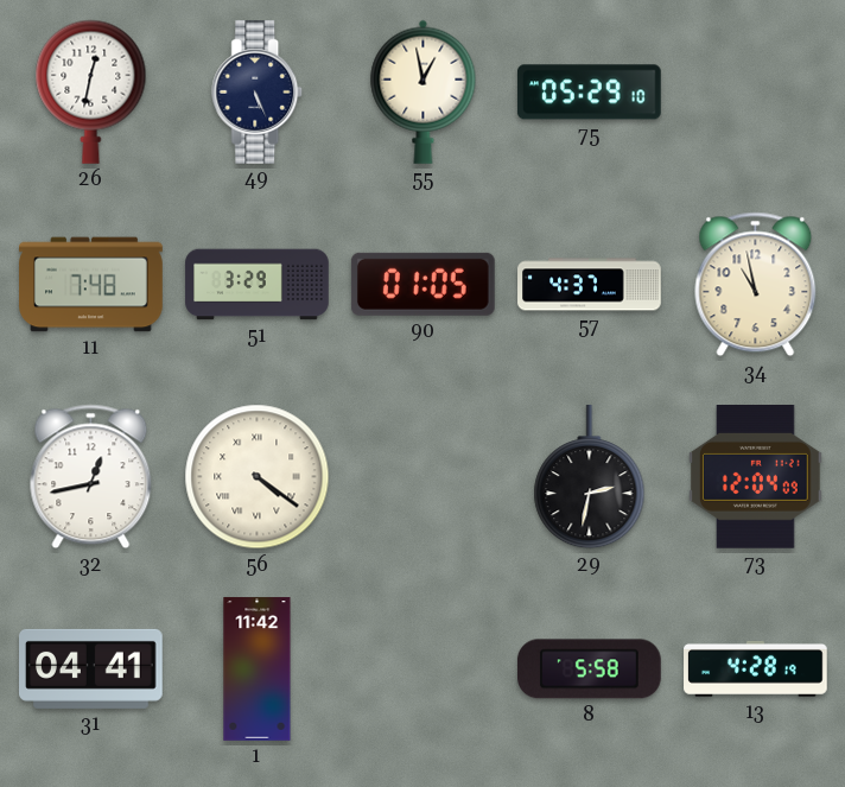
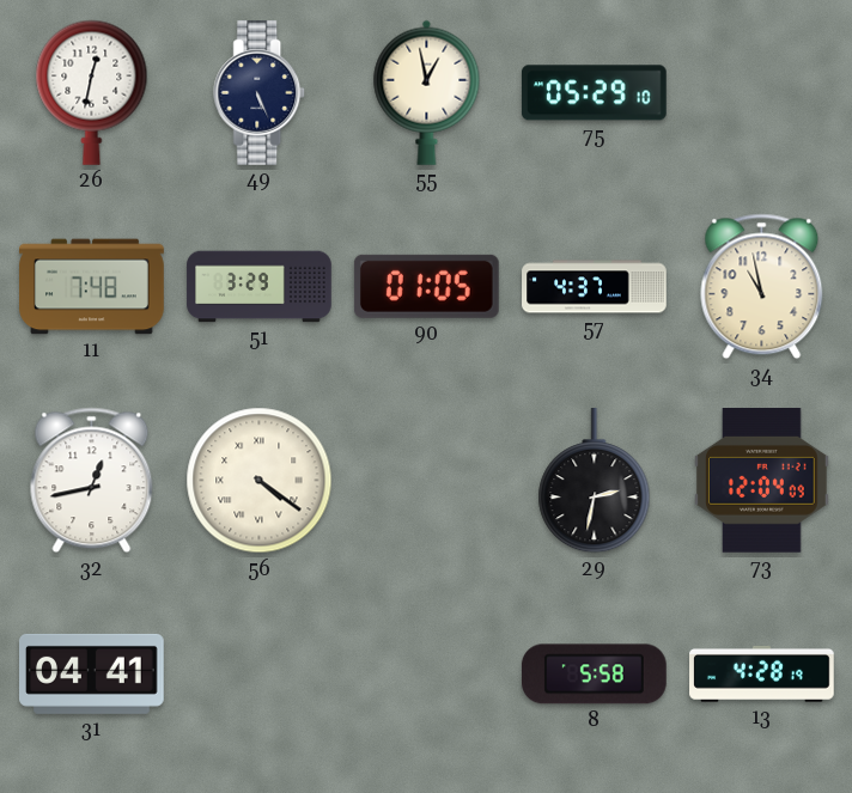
1: 11:42 -> none (258, 669)
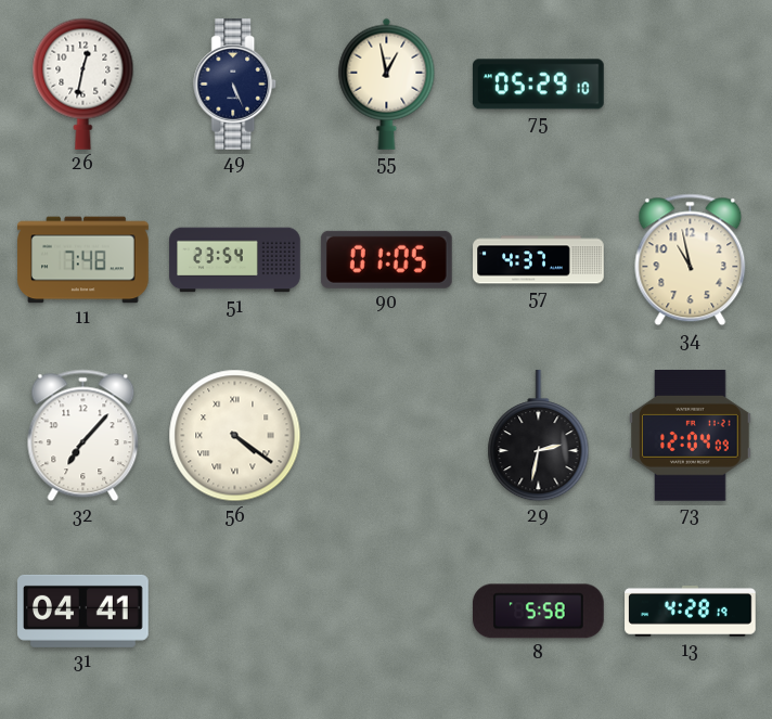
51: 3:29 -> 23:54 (235, 260)
32: 12:43 -> 7:07 (83, 436)
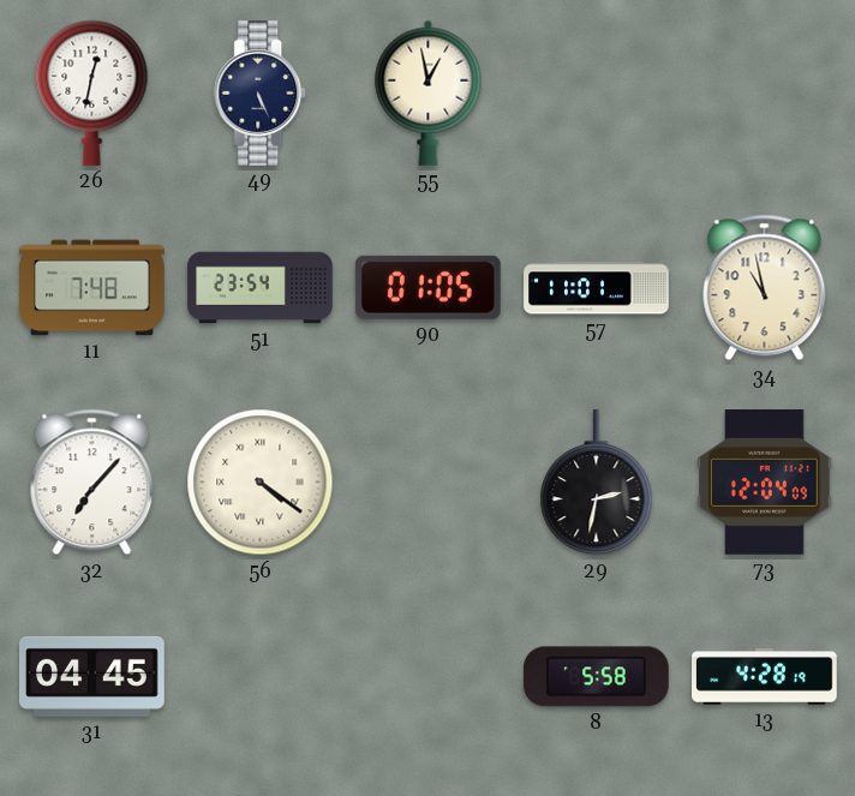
75: 05:29 -> none (538, 85)
57: 4:37 -> 11:01 (597, 288)
31: 04:41 -> 04:45 (92, 676)
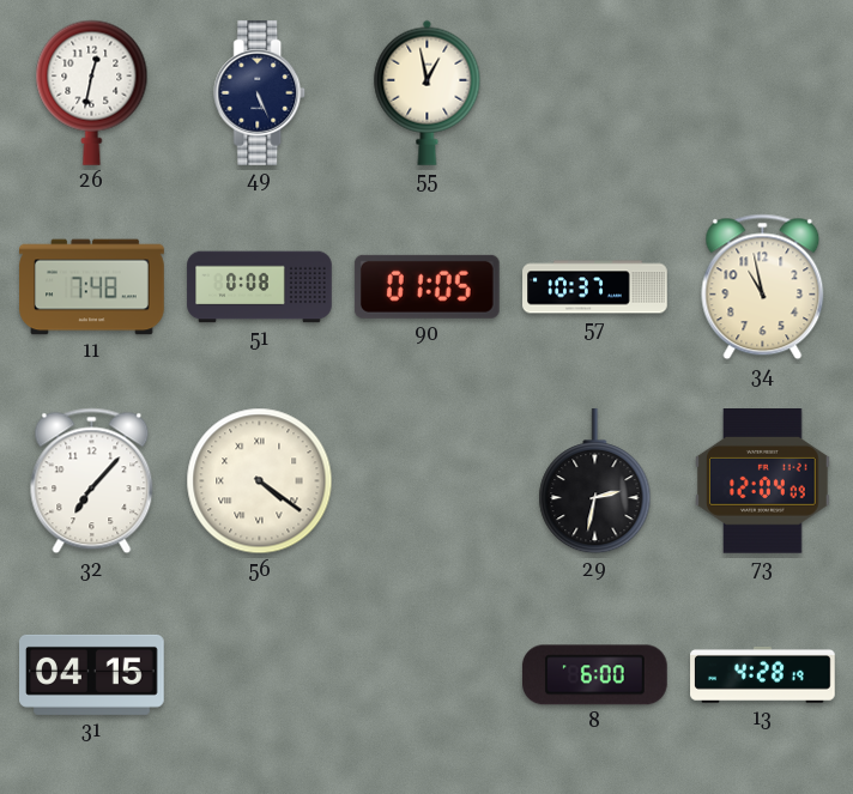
51: 23:54 -> 0:08 (260, 287)
57: 11:01 -> 10:37 (595, 287)
31: 04:45 -> 04:15 (92, 674)
8: 5:58 -> 6:00 (595, 675)
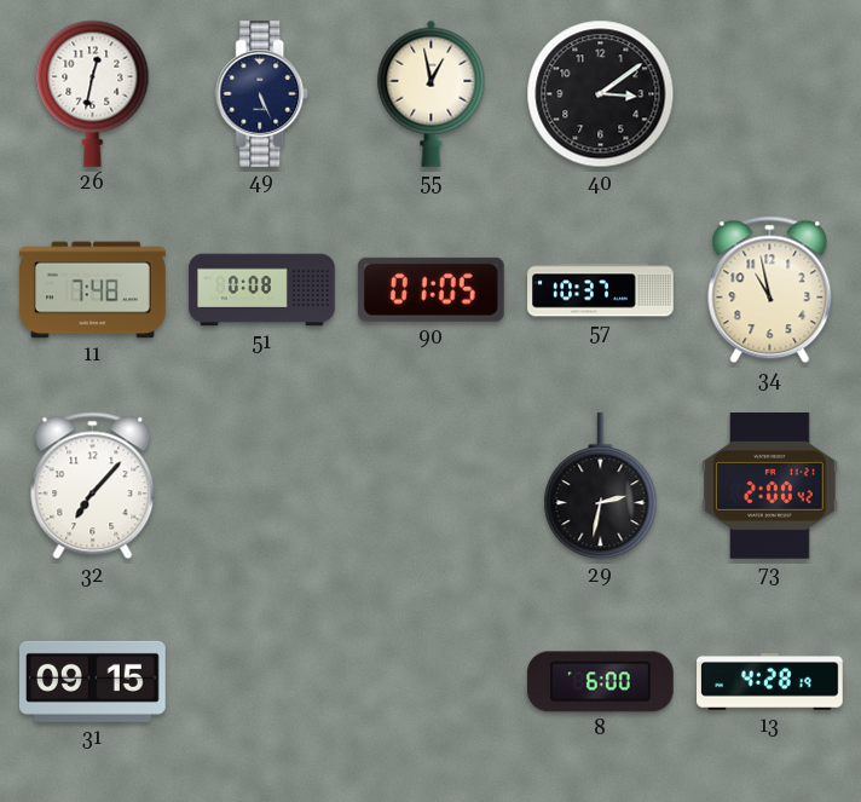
40: none -> 3:09 (601, 94)
56: 4:21 -> none (260, 481)
73: 12:04 -> 2:00 (770, 486)
31: 04:15 -> 09:15 (93, 681)
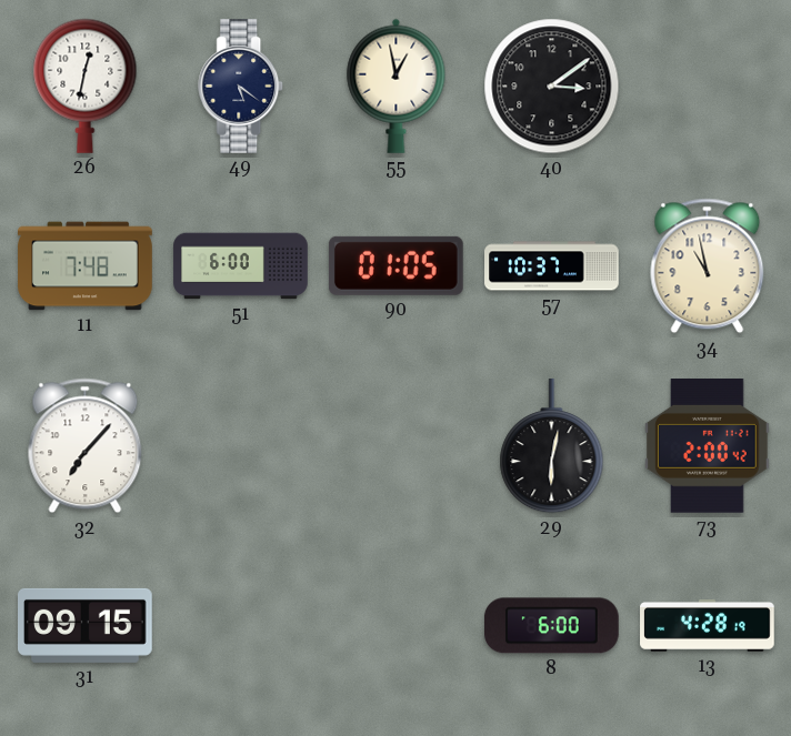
49: 5:26 -> 5:21 (241, 87)
51: 0:08 -> 6:00 (241, 266)
29: 2:32 -> 6:02 (552, 447)
